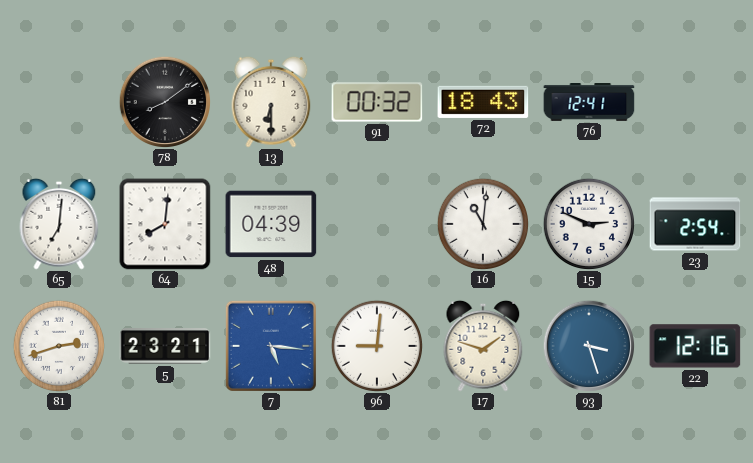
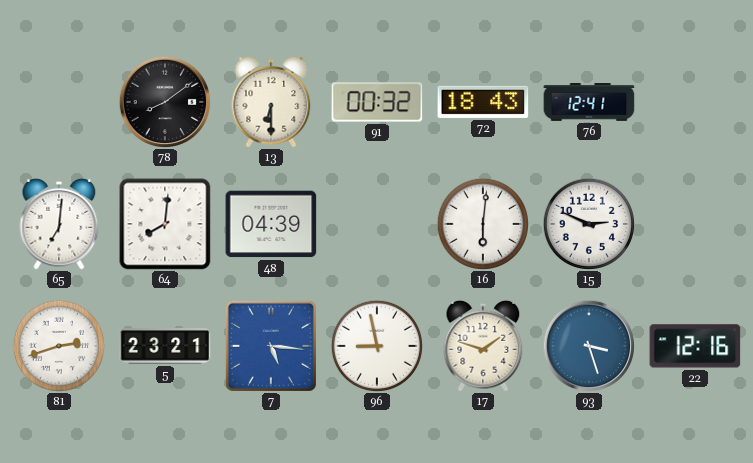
16: 11:01 -> 6:01 (482, 223)
23: 2:54 -> none (695, 224)
96: 9:01 -> 8:58 (376, 345)
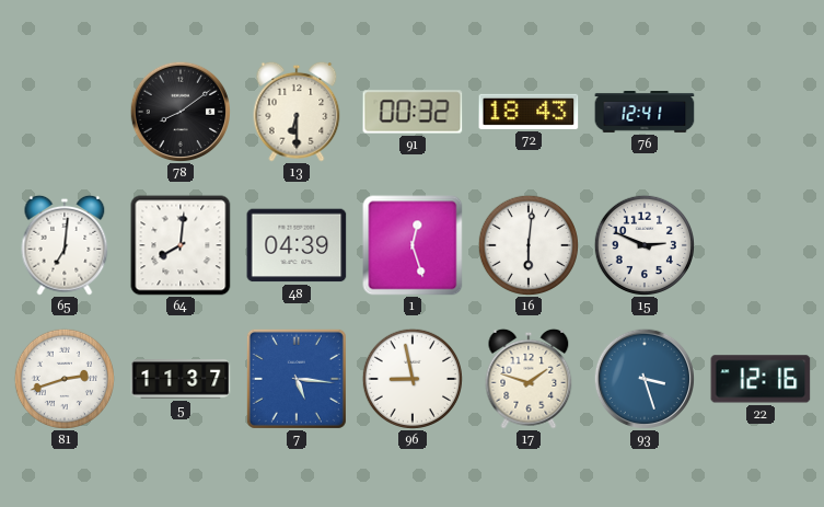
1: none -> 12:27 (413, 245)
5: 23:21 -> 11:37 (181, 380)
